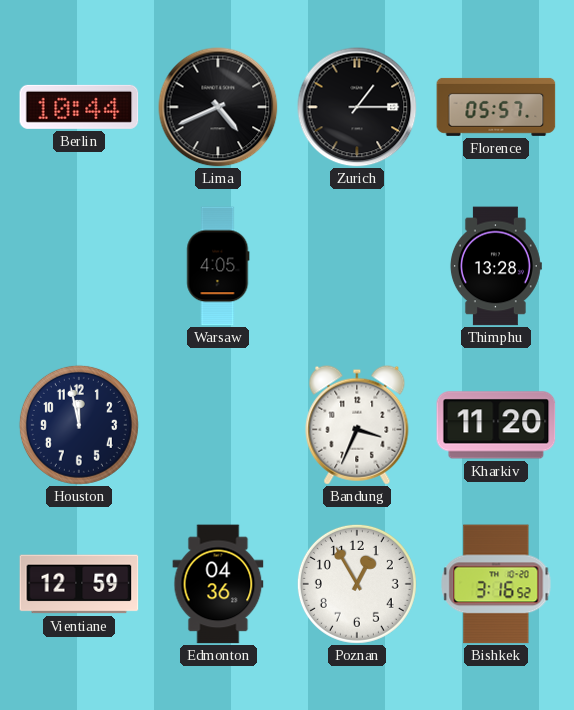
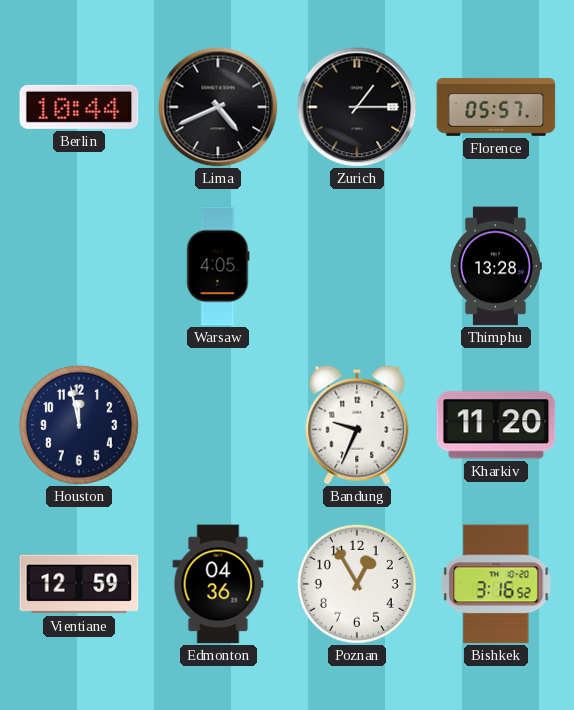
Bandung: 3:34 -> 9:34 (357, 425)
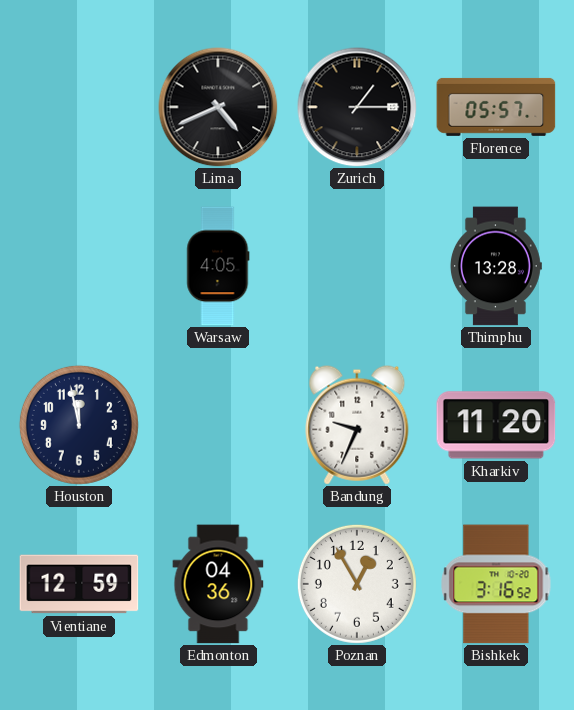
Berlin: 10:44 -> none (79, 107)
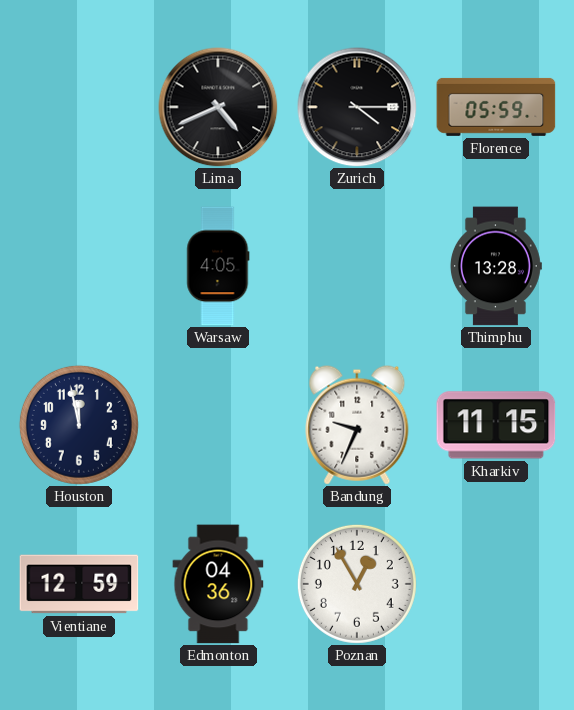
Zurich: 1:15 -> 4:15 (357, 107)
Florence: 05:57 -> 05:59 (496, 107)
Kharkiv: 11:20 -> 11:15 (496, 425)
Bishkek: 3:16 -> none (496, 584)
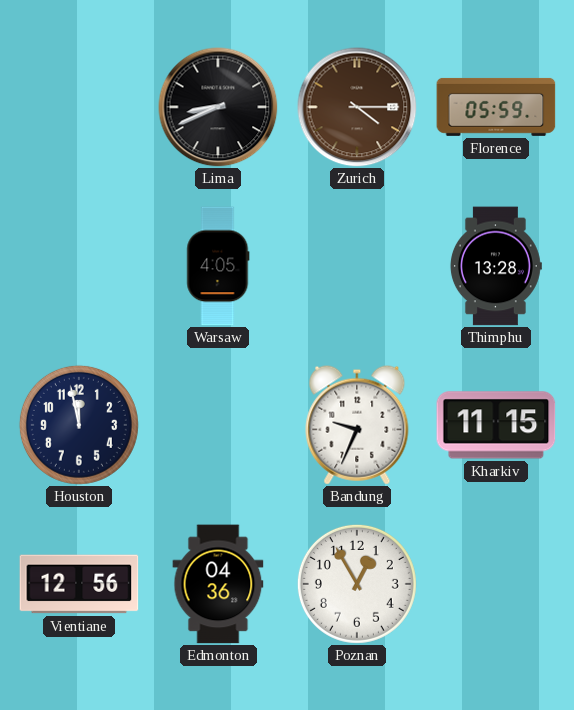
Lima: 4:41 -> 8:41 (218, 107)
Zurich dial: black -> brown (357, 107)
Vientiane: 12:59 -> 12:56 (79, 584)
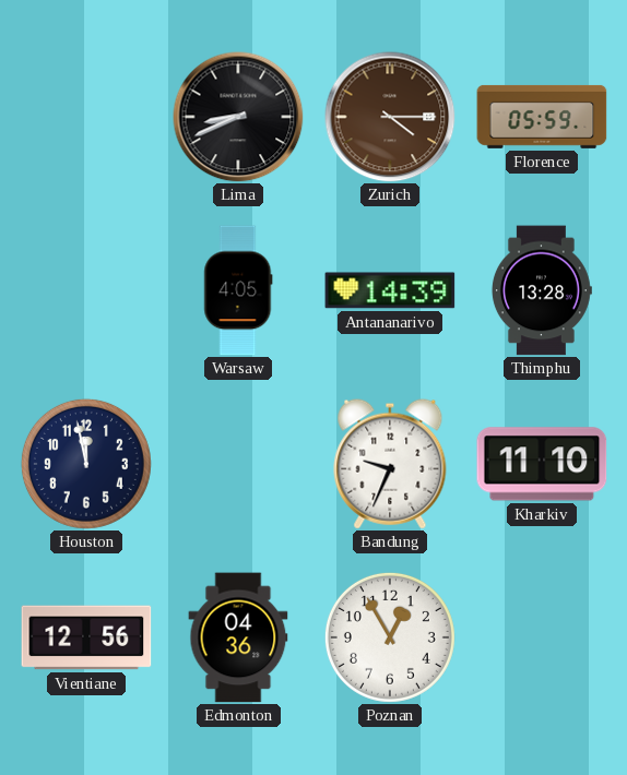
Antananarivo: none -> 14:39 (390, 290)
Kharkiv: 11:15 -> 11:10 (542, 464)
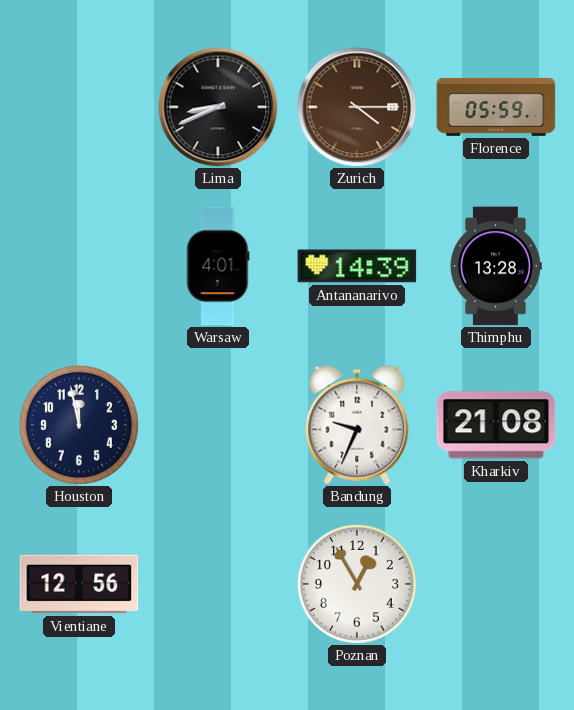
Warsaw: 4:05 -> 4:01 (218, 266)
Kharkiv: 11:10 -> 21:08 (496, 425)
Edmonton: 04:36 -> none (238, 637)
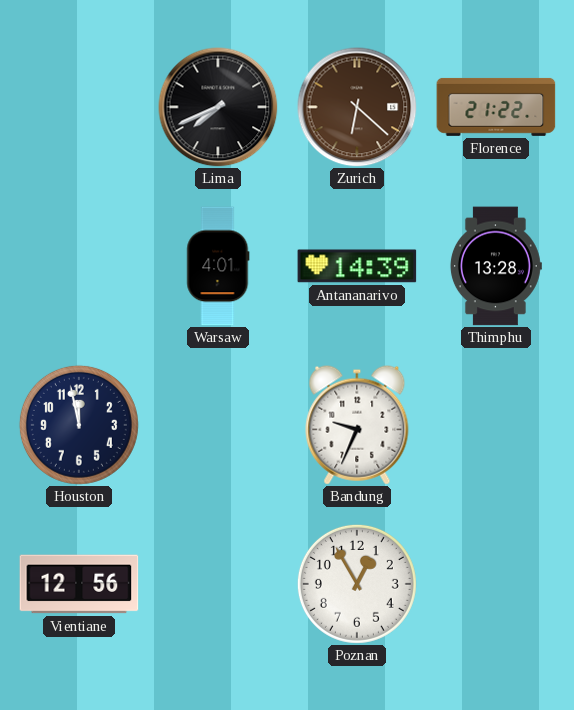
Lima: 8:41 -> 7:41 (218, 107)
Zurich: 4:15 -> 6:22 (357, 107)
Florence: 05:59 -> 21:22 (496, 107)
Kharkiv: 21:08 -> none (496, 425)
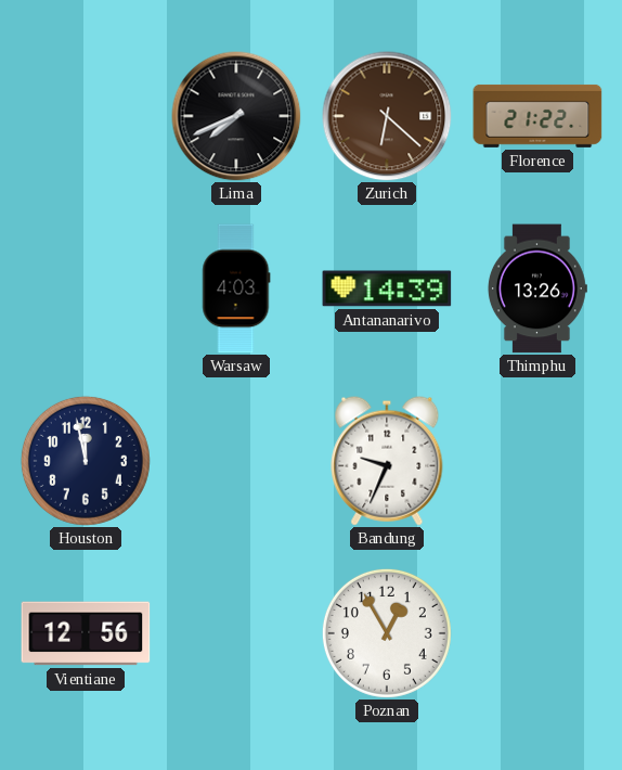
Warsaw: 4:01 -> 4:03 (236, 288)
Thimphu: 13:28 -> 13:26 (536, 288)
